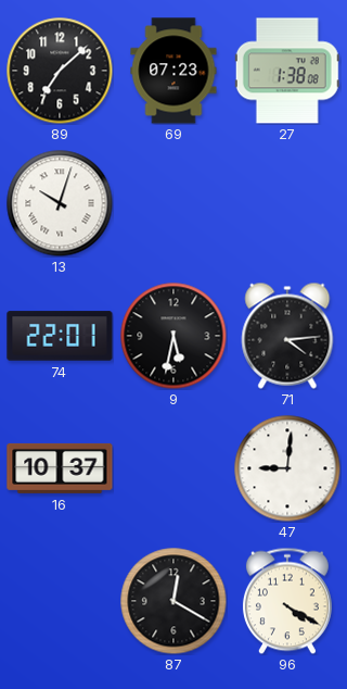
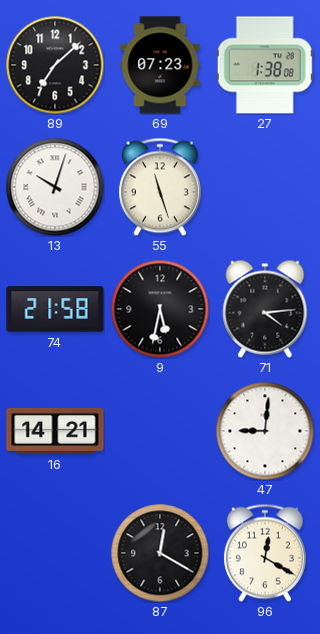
55: none -> 11:27 (160, 187)
74: 22:01 -> 21:58 (55, 309)
16: 10:37 -> 14:21 (55, 431)
96: 4:20 -> 12:20 (265, 553)
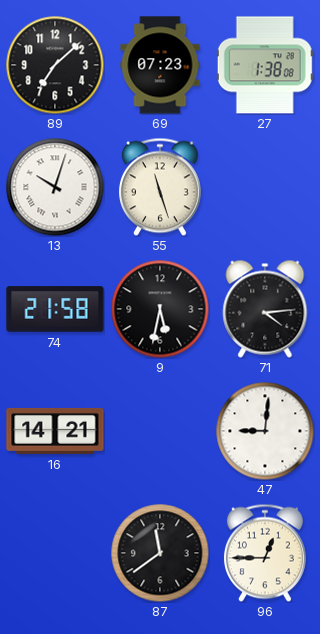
87: 12:20 -> 11:39 (160, 553)
96: 12:20 -> 12:45 (265, 553)
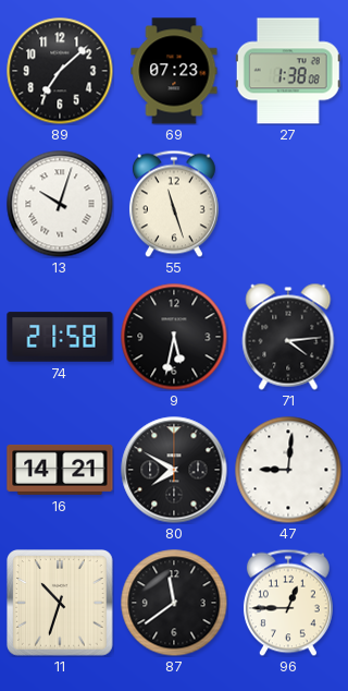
80: none -> 7:50 (174, 470)
11: none -> 10:33 (61, 604)
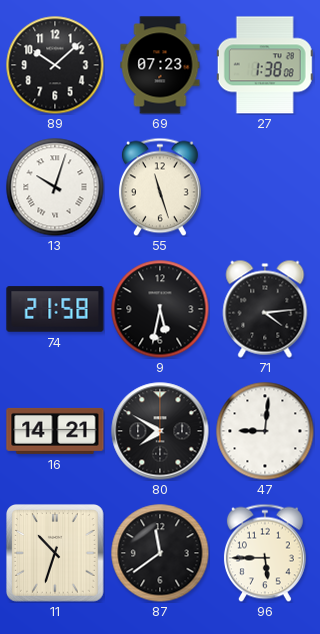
89: 7:08 -> 10:08 (55, 65)
96: 12:45 -> 5:45 (265, 553)
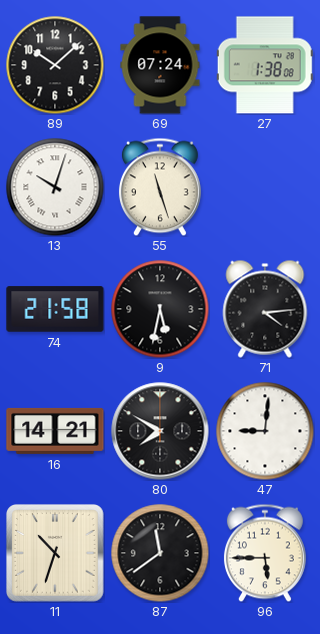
69: 07:23 -> 07:24 (160, 65)
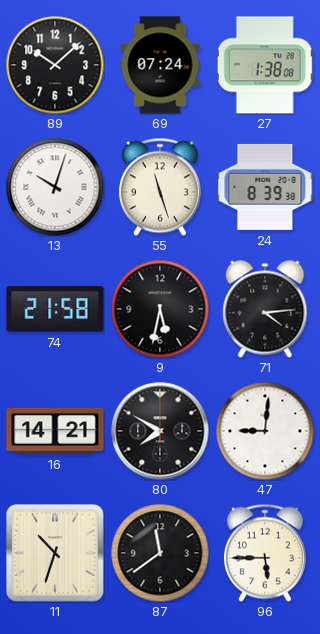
24: none -> 8:39 (265, 187)
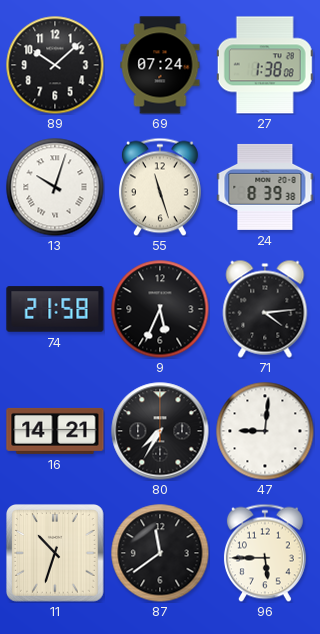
9: 5:32 -> 5:34 (160, 309)
80: 7:50 -> 7:35 (160, 431)
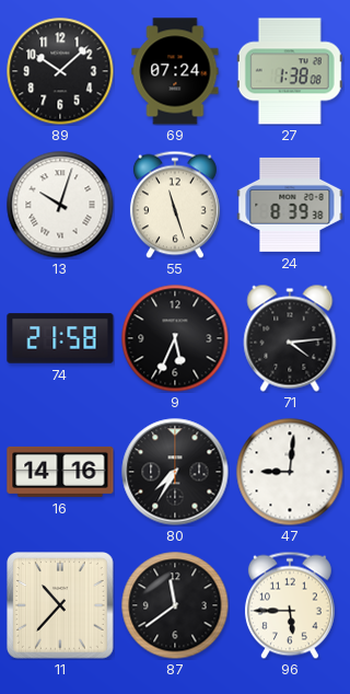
16: 14:21 -> 14:16 (60, 472)
11: 10:33 -> 10:37 (61, 606)
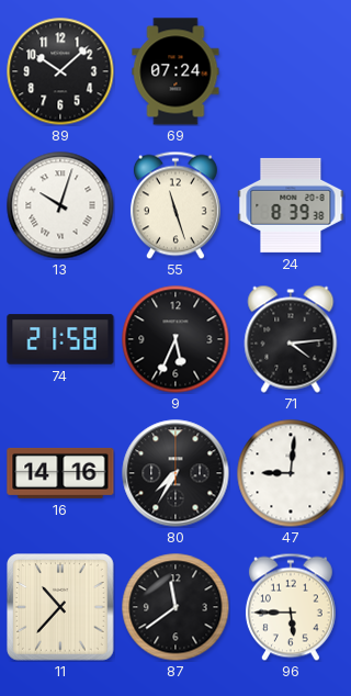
27: 1:38 -> none (290, 71)
